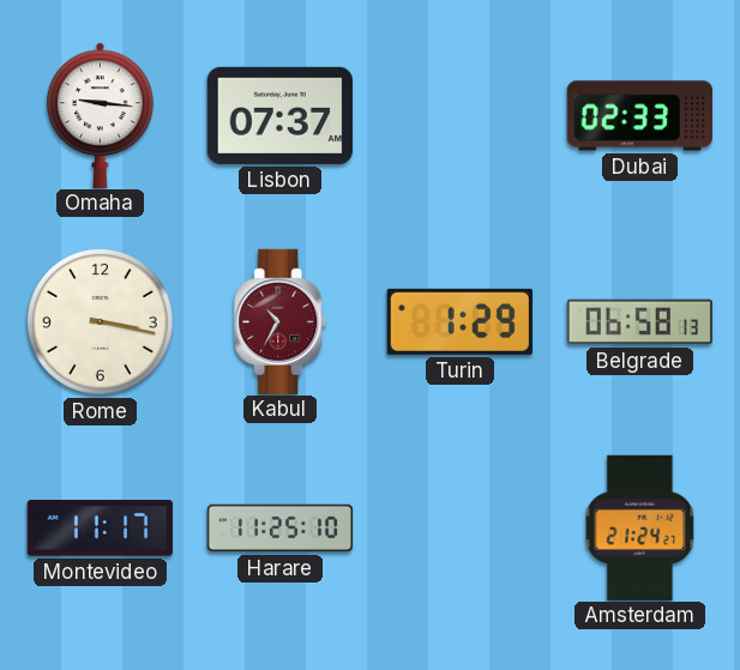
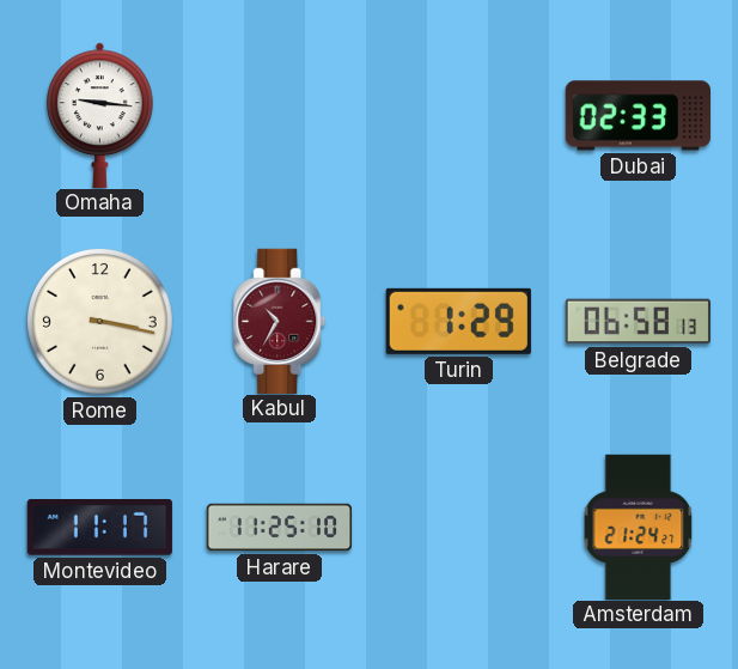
Lisbon: 07:37 -> none (279, 115)
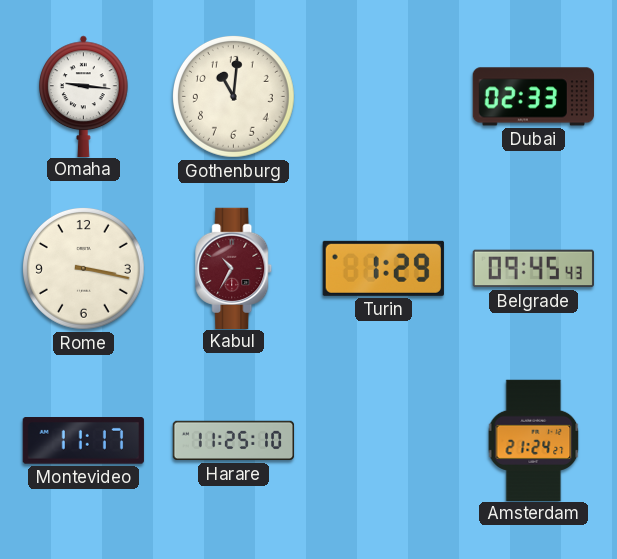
Gothenburg: none -> 11:01 (233, 96)
Belgrade: 06:58 -> 09:45 (533, 269)
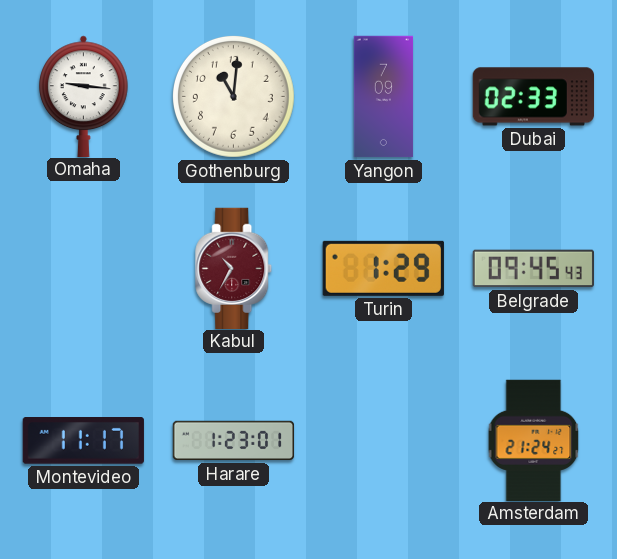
Yangon: none -> 7:09 (384, 97)
Rome: 3:17 -> none (83, 268)
Harare: 11:25 -> 1:23 (234, 441)
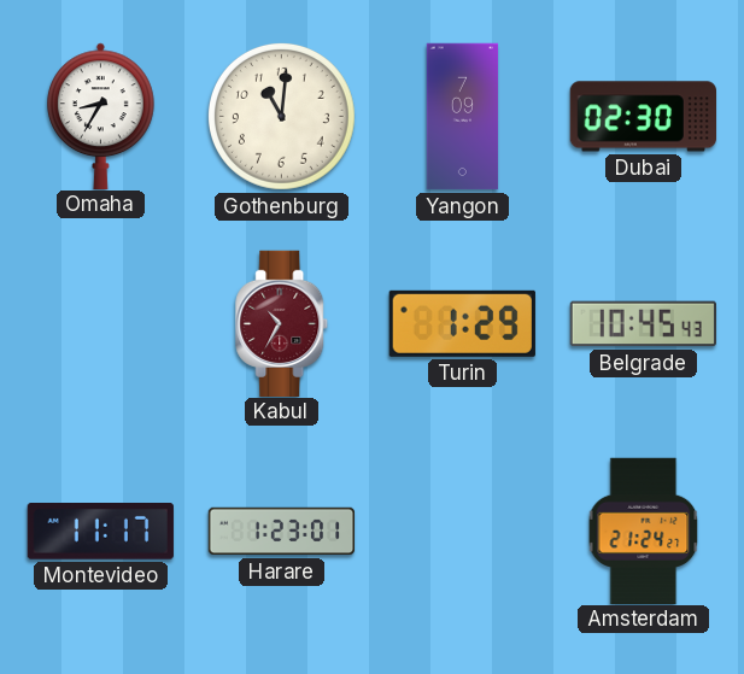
Omaha: 9:16 -> 8:35 (101, 116)
Dubai: 02:33 -> 02:30 (643, 117)
Belgrade: 09:45 -> 10:45 (643, 324)
